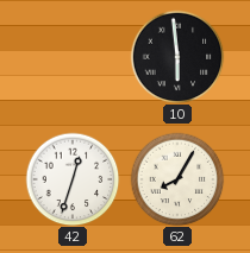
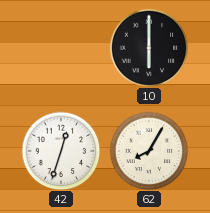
10: 5:59 -> 6:00 (149, 48)
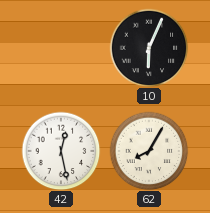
10: 6:00 -> 6:04 (149, 48)
42: 12:33 -> 12:28 (61, 151)
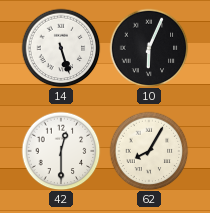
14: none -> 5:27 (61, 48)
42: 12:28 -> 12:30 (61, 151)
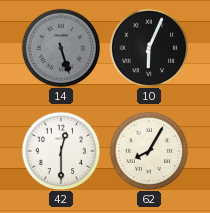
14 dial: white -> grey (61, 48)
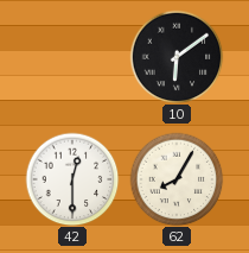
14: 5:27 -> none (61, 48)
10: 6:04 -> 6:09 (177, 57)
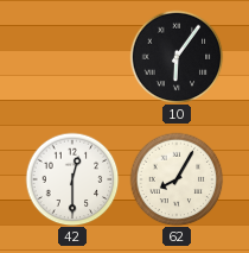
10: 6:09 -> 6:06 (177, 57)
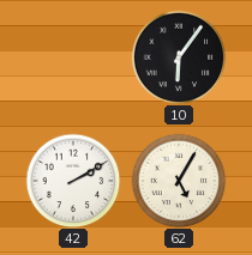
42: 12:30 -> 2:10 (73, 181)
62: 8:05 -> 5:05 (179, 181)
